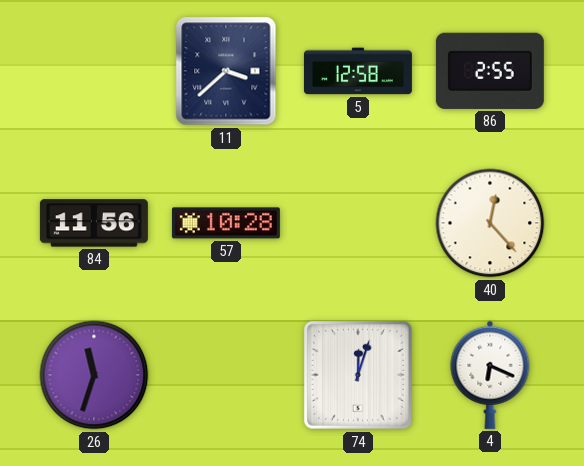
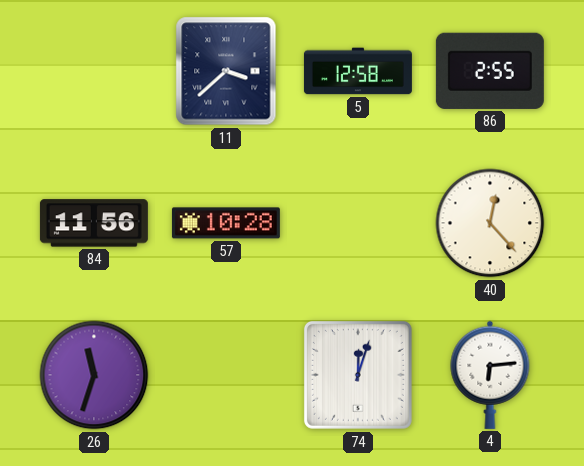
4: 6:19 -> 6:14 (490, 375)
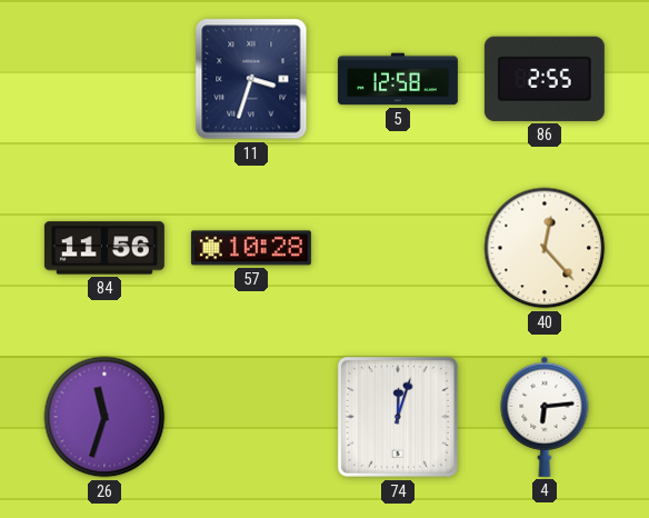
11: 3:38 -> 3:33 (251, 79)
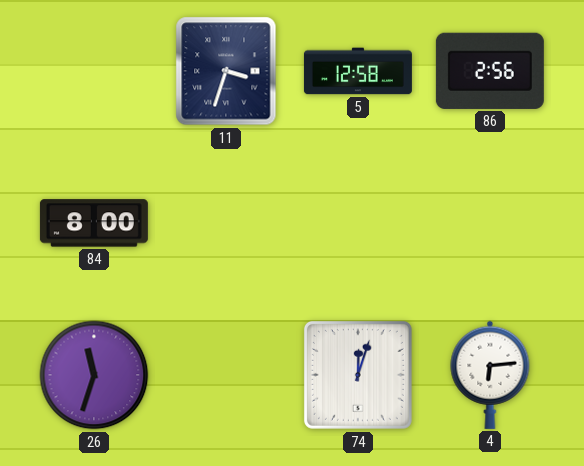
86: 2:55 -> 2:56 (490, 71)
84: 11:56 -> 8:00 (94, 223)
57: 10:28 -> none (251, 248)
40: 12:23 -> none (545, 248)
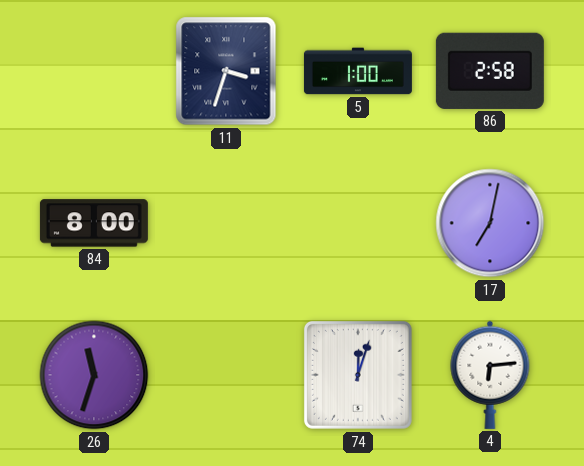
5: 12:58 -> 1:00 (358, 71)
86: 2:56 -> 2:58 (490, 71)
17: none -> 7:02 (490, 223)
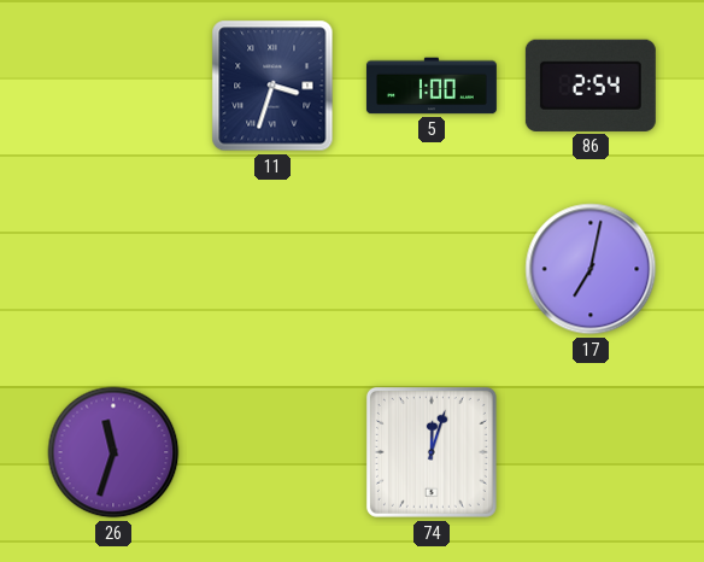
86: 2:58 -> 2:54 (591, 86)
84: 8:00 -> none (94, 223)
4: 6:14 -> none (490, 375)
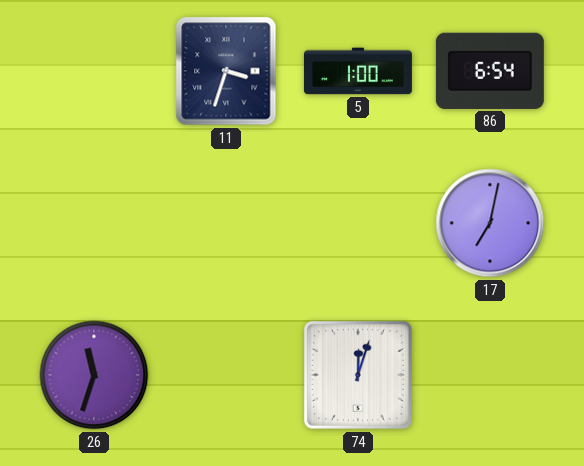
86: 2:54 -> 6:54 (490, 71)
